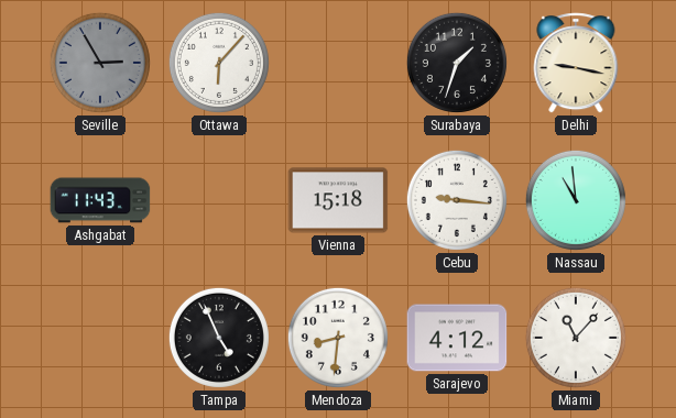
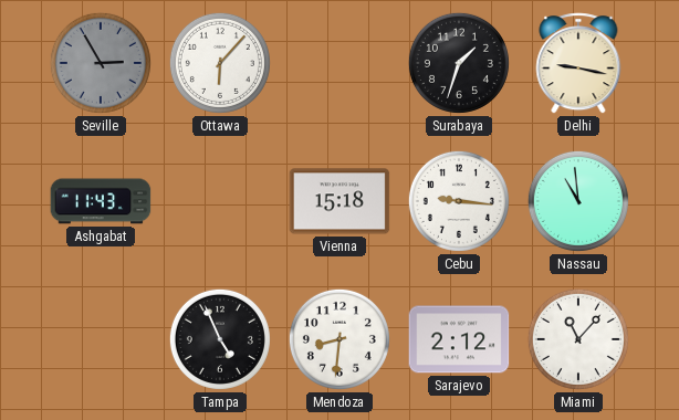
Sarajevo: 4:12 -> 2:12 (459, 339)
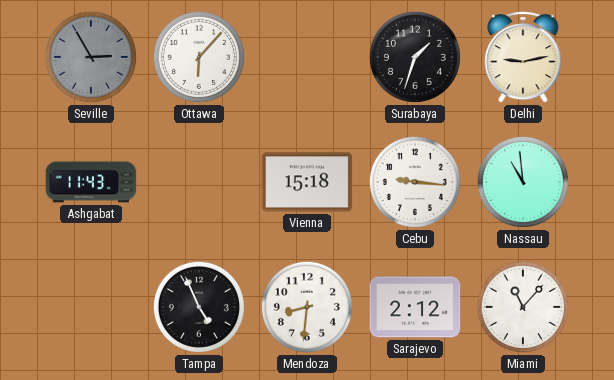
Delhi: 9:17 -> 9:13 (523, 57)
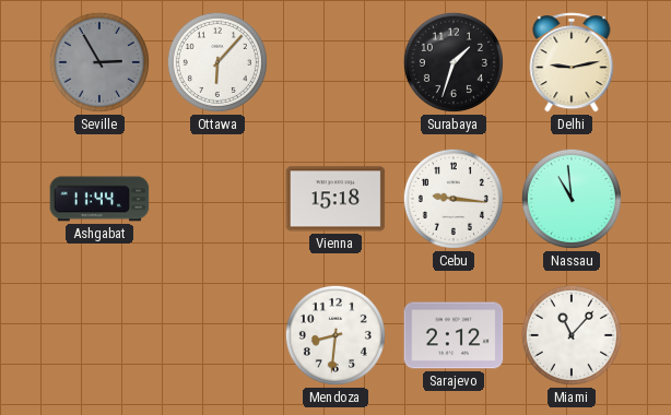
Ashgabat: 11:43 -> 11:44 (99, 199)
Tampa: 4:56 -> none (199, 307)
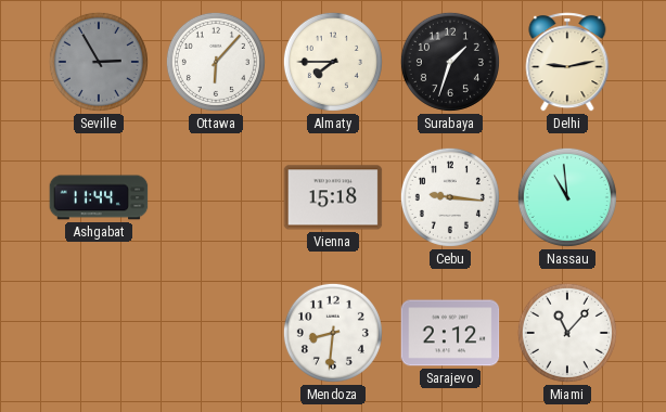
Almaty: none -> 7:45 (333, 62)
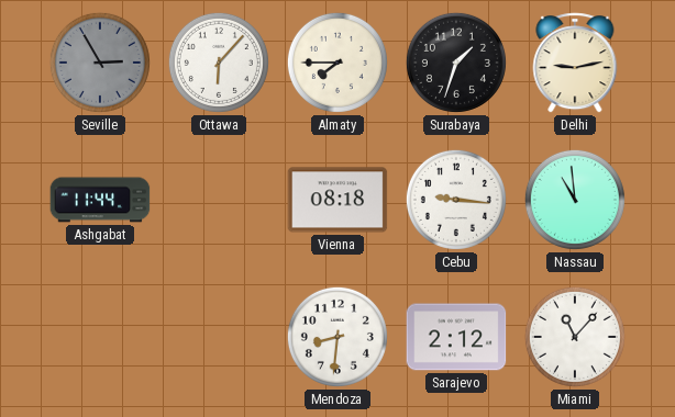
Vienna: 15:18 -> 08:18 (337, 200)
